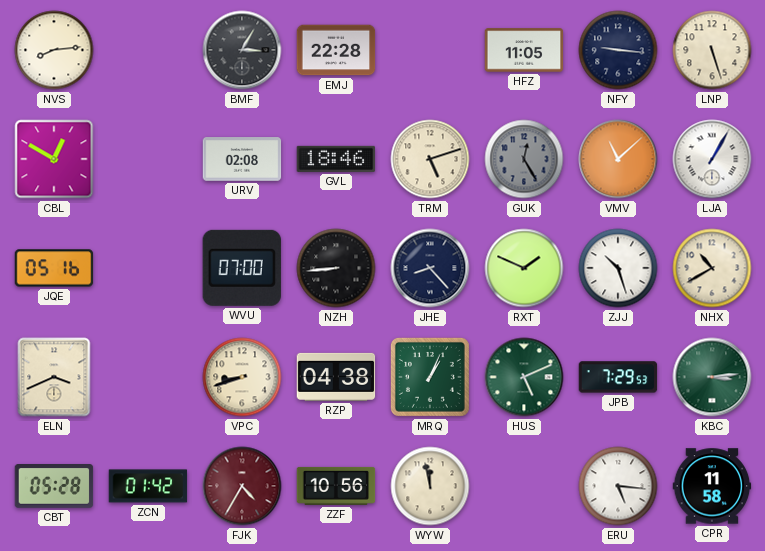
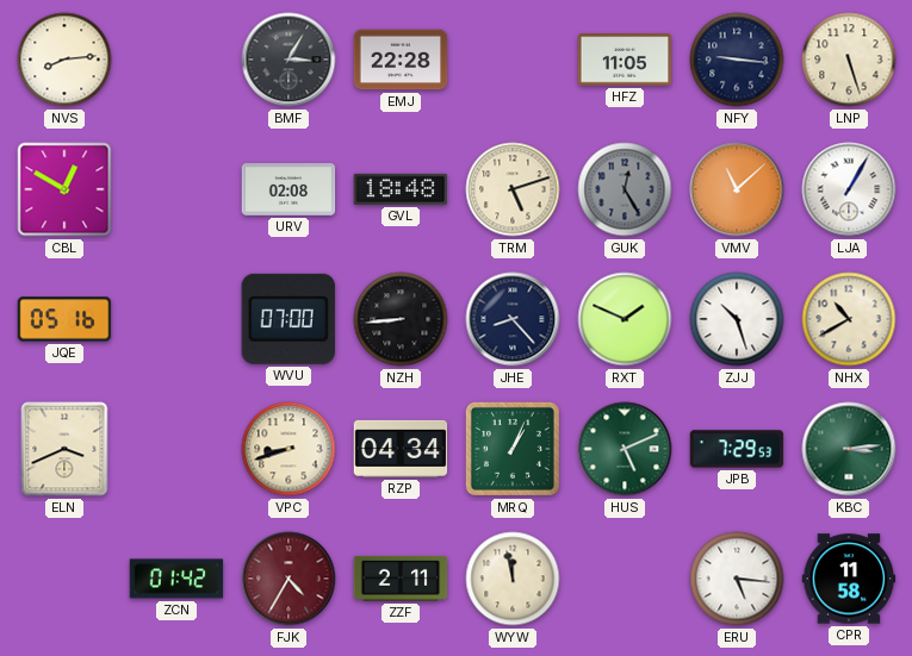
GVL: 18:46 -> 18:48 (401, 189)
RZP: 04:38 -> 04:34 (401, 449)
CBT: 05:28 -> none (54, 487)
ZZF: 10:56 -> 2:11 (401, 579)
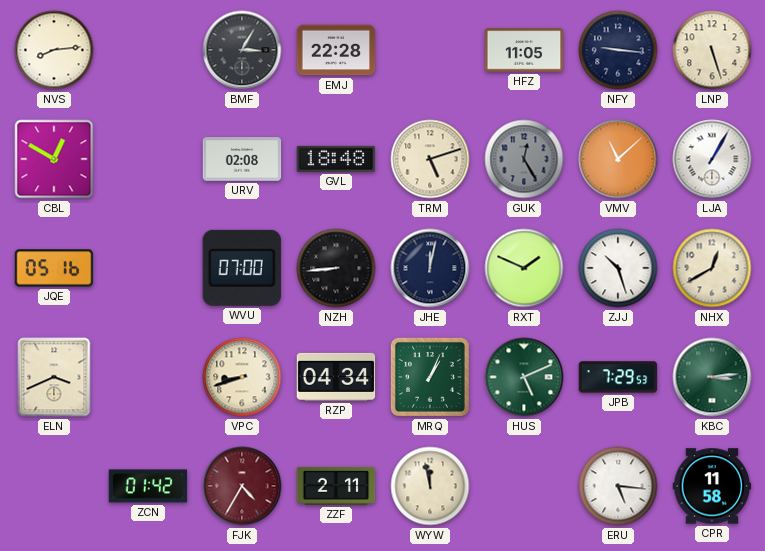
JHE: 8:23 -> 12:02 (430, 268)
NHX: 10:40 -> 12:40 (712, 268)
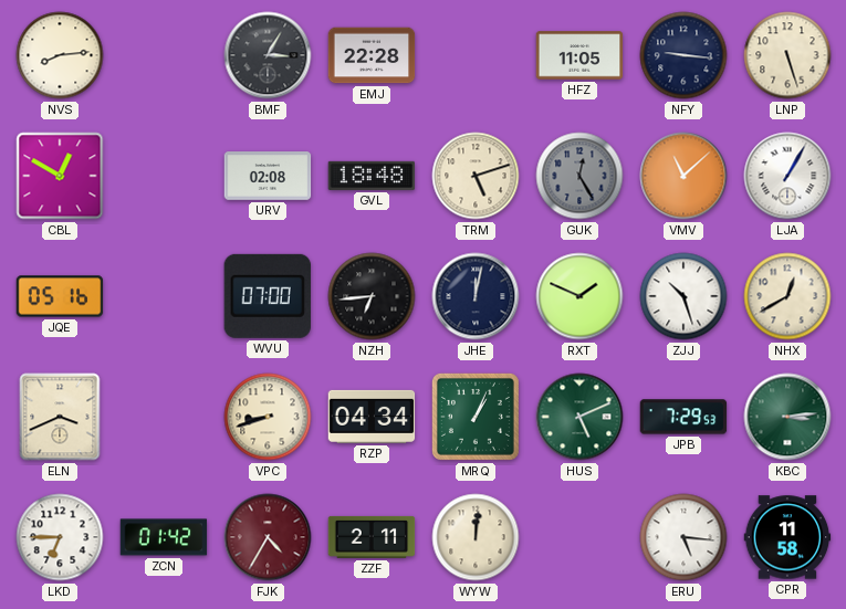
NZH: 8:44 -> 6:44 (372, 296)
LKD: none -> 6:45 (60, 537)
WYW: 11:58 -> 12:01 (476, 537)
